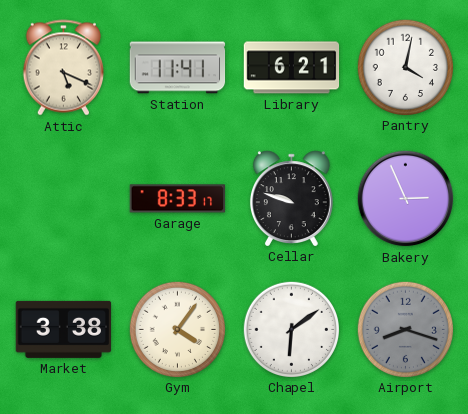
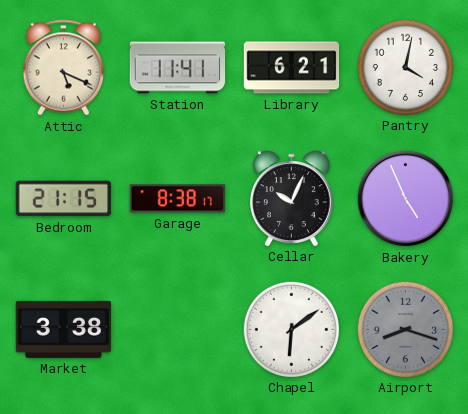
Bedroom: none -> 21:15 (64, 199)
Garage: 8:33 -> 8:38 (177, 199)
Cellar: 9:48 -> 10:04 (291, 198)
Bakery: 2:56 -> 4:56 (406, 199)
Gym: 4:06 -> none (177, 329)
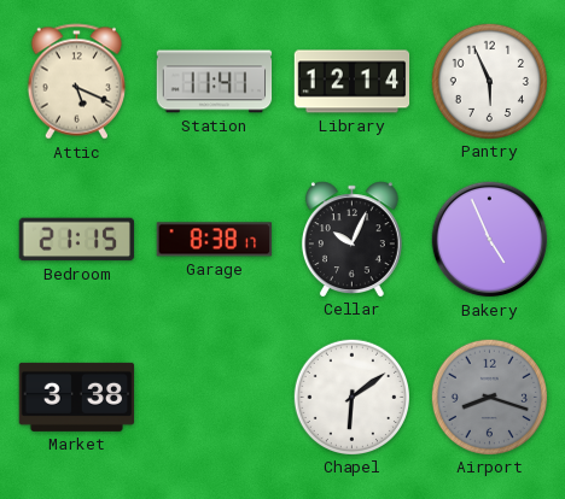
Library: 6:21 -> 12:14 (353, 82)
Pantry: 4:02 -> 5:56 (489, 81)
